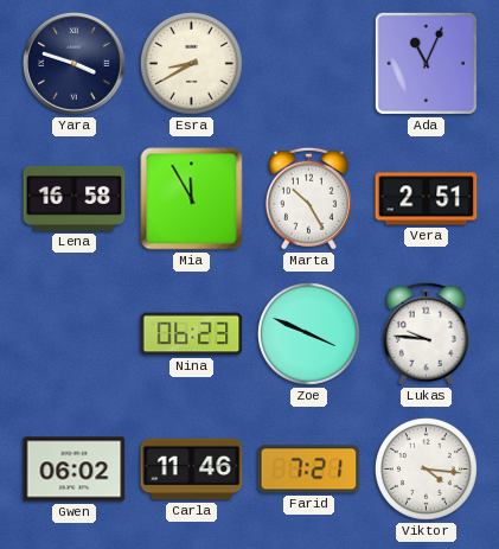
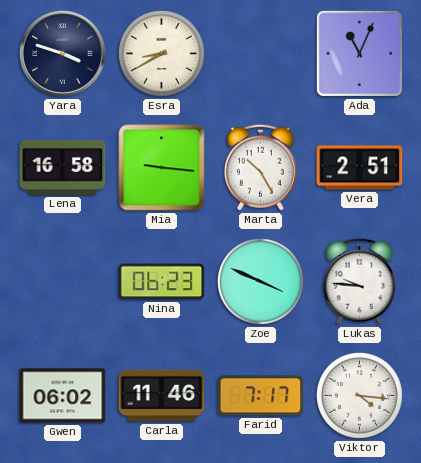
Mia: 11:55 -> 9:16 (162, 168)
Farid: 7:21 -> 7:17 (261, 396)
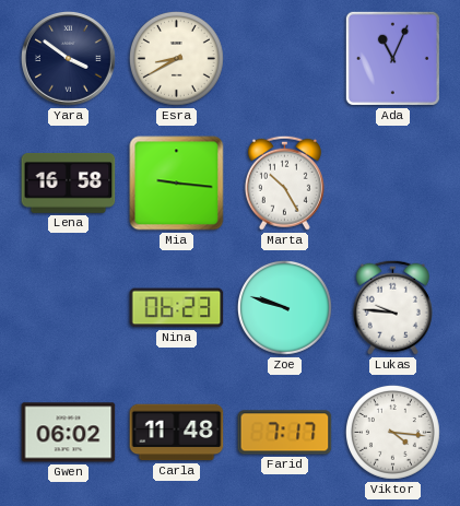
Yara: 3:48 -> 3:51 (69, 59)
Vera: 2:51 -> none (360, 168)
Zoe: 3:49 -> 9:48 (284, 307)
Carla: 11:46 -> 11:48 (177, 433)
